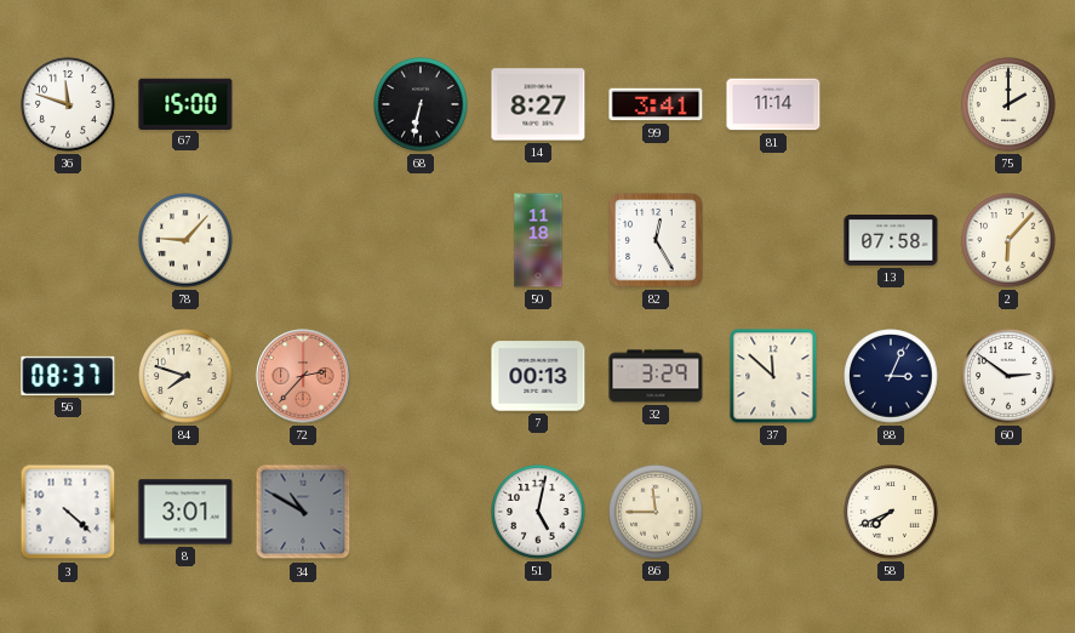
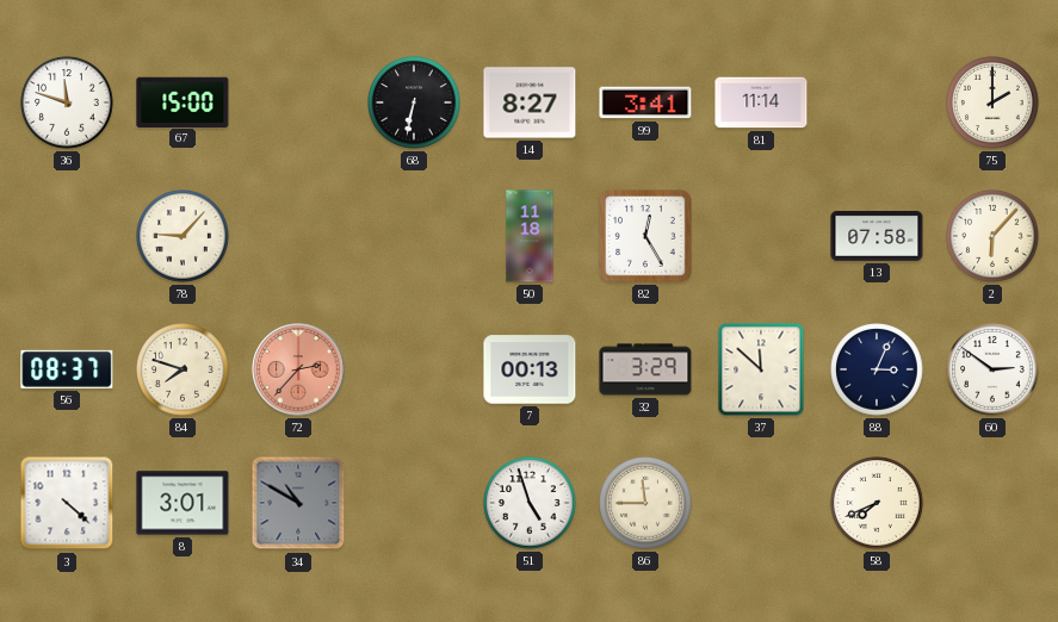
51: 5:02 -> 4:57 (530, 503)
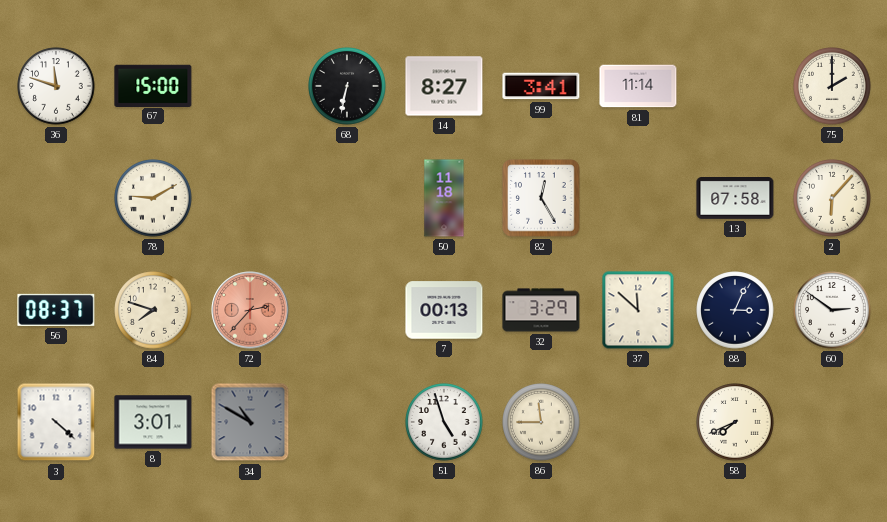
78: 9:07 -> 9:10 (153, 198)
